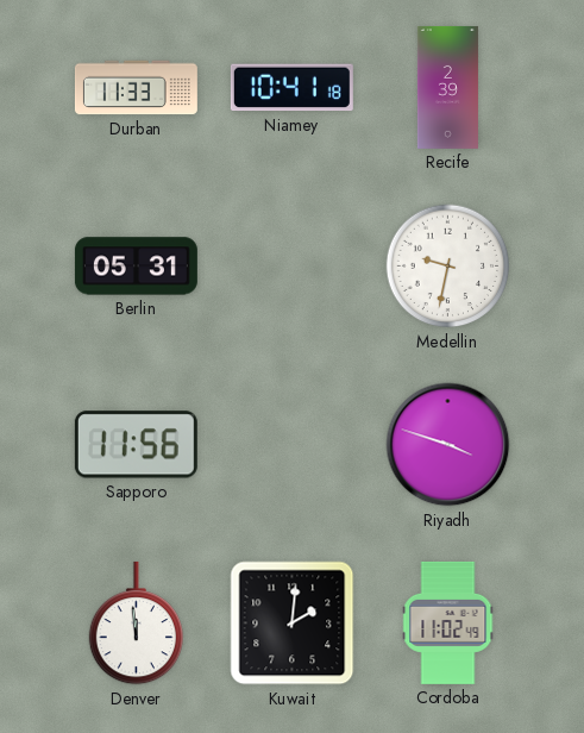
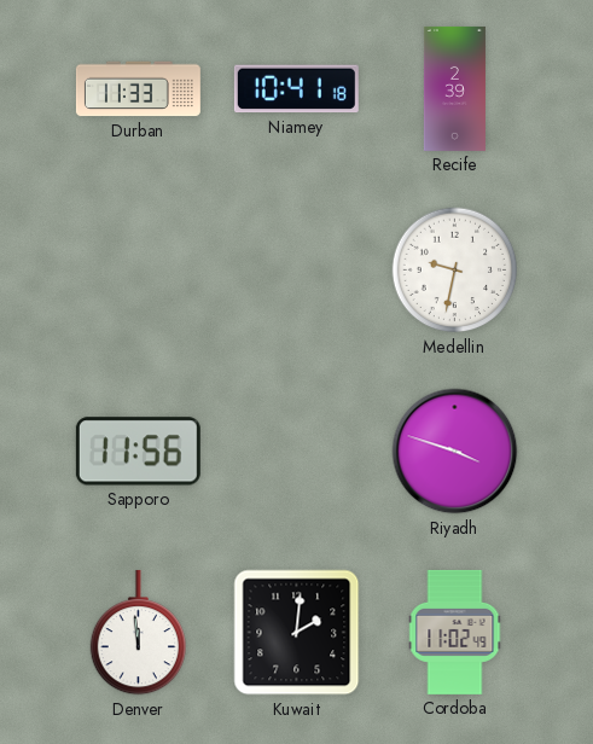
Berlin: 05:31 -> none (136, 267)
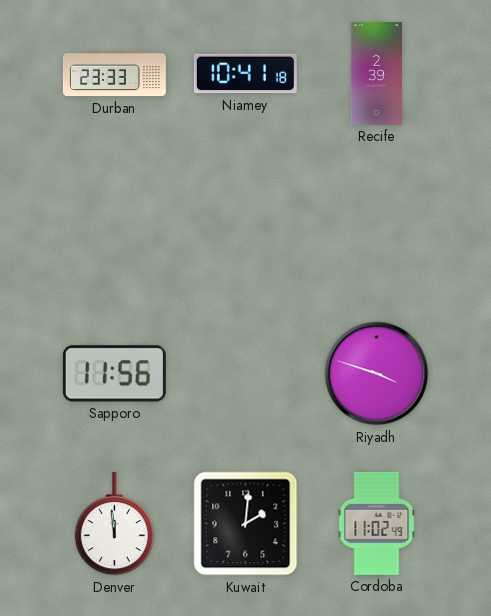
Durban: 11:33 -> 23:33 (114, 74)
Medellin: 9:32 -> none (455, 271)
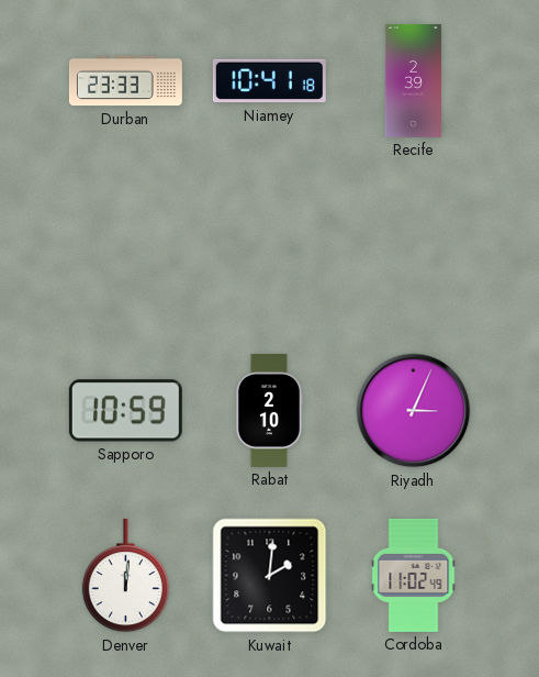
Sapporo: 11:56 -> 10:59 (125, 411)
Rabat: none -> 2:10 (268, 410)
Riyadh: 3:48 -> 3:04 (414, 411)
Denver: 11:59 -> 12:01 (125, 576)
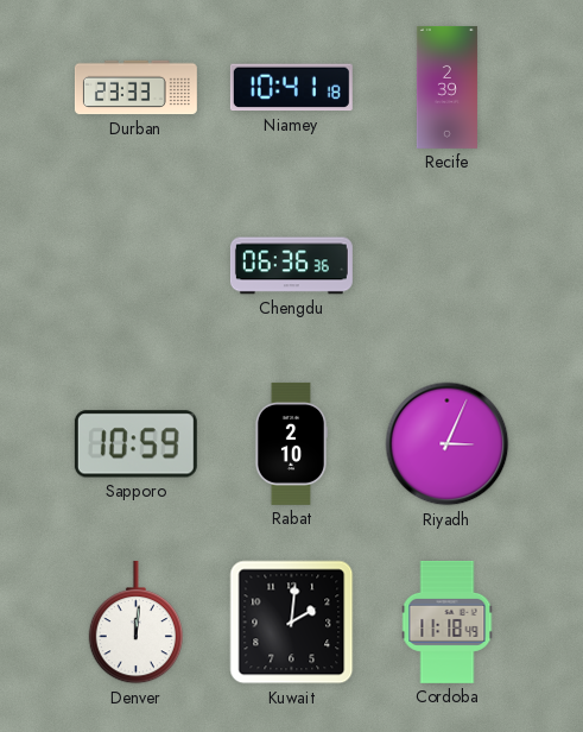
Chengdu: none -> 06:36 (291, 266)
Cordoba: 11:02 -> 11:18 (448, 621)
